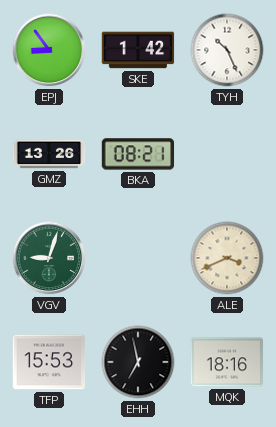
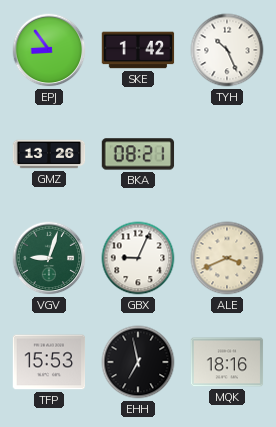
GBX: none -> 9:04 (138, 258)
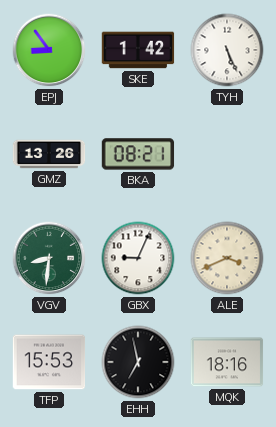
TYH: 10:26 -> 5:26 (227, 50)
VGV: 9:03 -> 8:31 (49, 258)
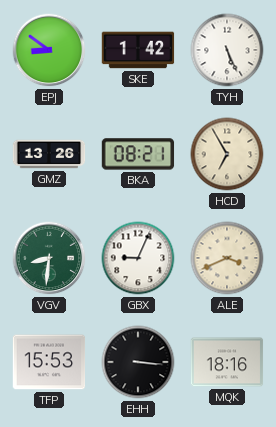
EPJ: 8:54 -> 8:51 (49, 50)
HCD: none -> 6:55 (227, 154)
EHH: 6:58 -> 3:16 (138, 362)
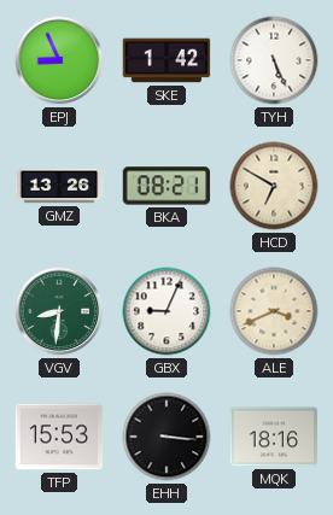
EPJ: 8:51 -> 8:56 (59, 60)
HCD: 6:55 -> 6:50 (274, 186)
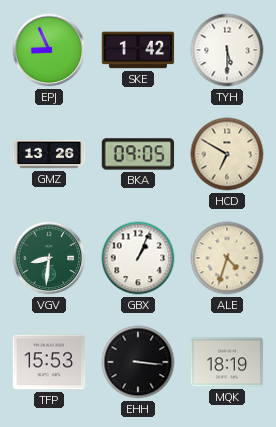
TYH: 5:26 -> 5:30 (227, 50)
BKA: 08:21 -> 09:05 (138, 154)
GBX: 9:04 -> 1:04 (138, 258)
ALE: 3:41 -> 4:33 (227, 258)
MQK: 18:16 -> 18:19 (227, 362)
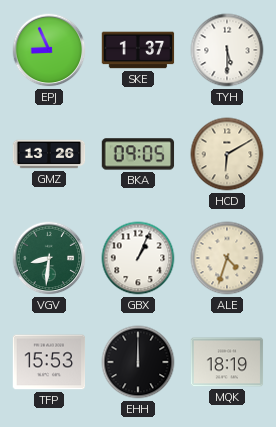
SKE: 1:42 -> 1:37 (138, 50)
HCD: 6:50 -> 6:10 (227, 154)
EHH: 3:16 -> 12:00 (138, 362)
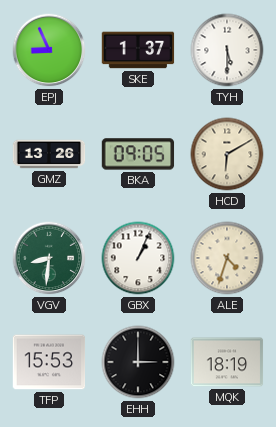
EHH: 12:00 -> 3:00 (138, 362)
